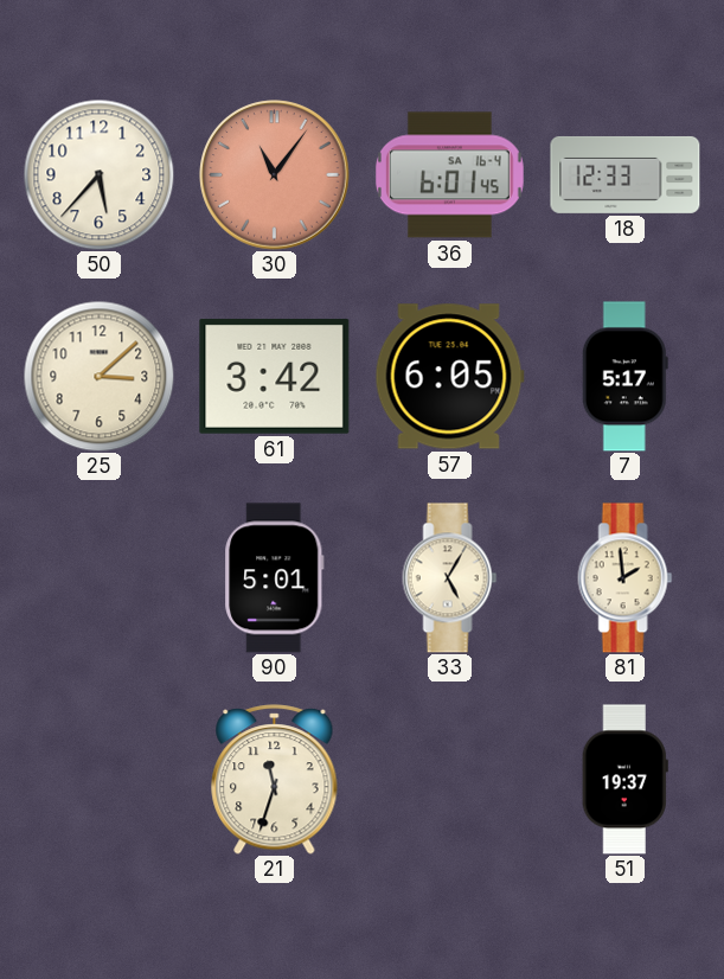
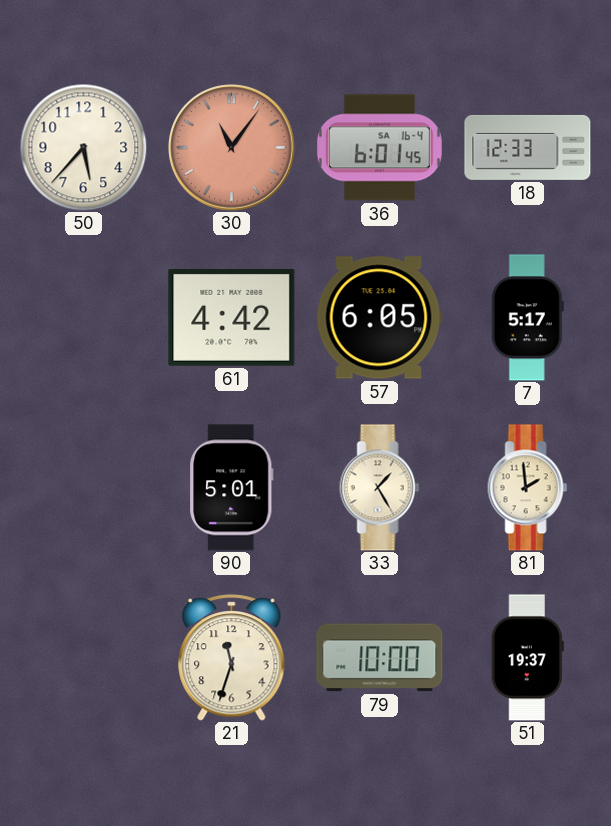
25: 3:08 -> none (98, 376)
61: 3:42 -> 4:42 (232, 317)
33: 5:05 -> 1:25 (380, 488)
79: none -> 10:00 (380, 658)
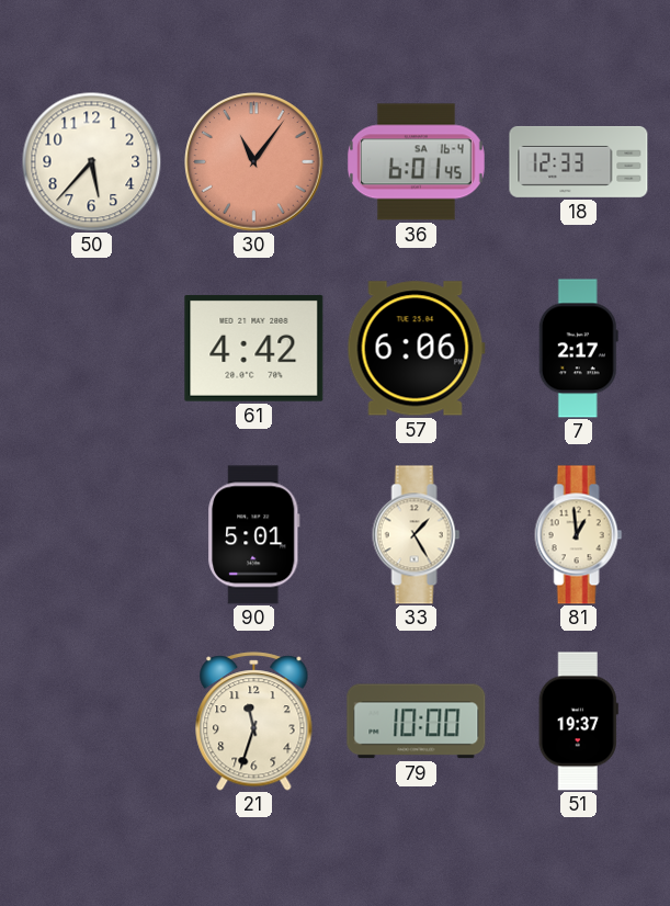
57: 6:05 -> 6:06 (416, 349)
7: 5:17 -> 2:17 (578, 349)
81: 1:59 -> 12:59 (579, 535)
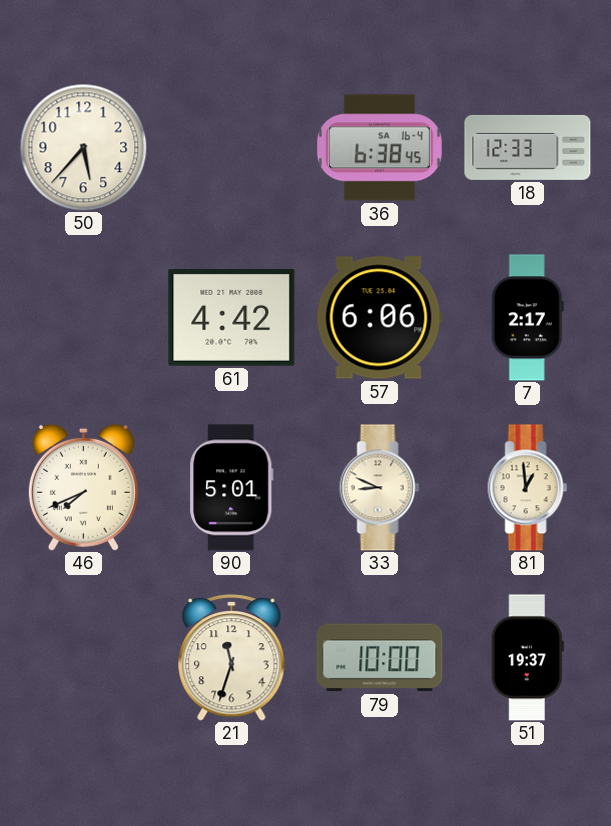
30: 11:06 -> none (254, 162)
36: 6:01 -> 6:38 (379, 148)
46: none -> 7:41 (83, 487)
33: 1:25 -> 8:49 (380, 488)
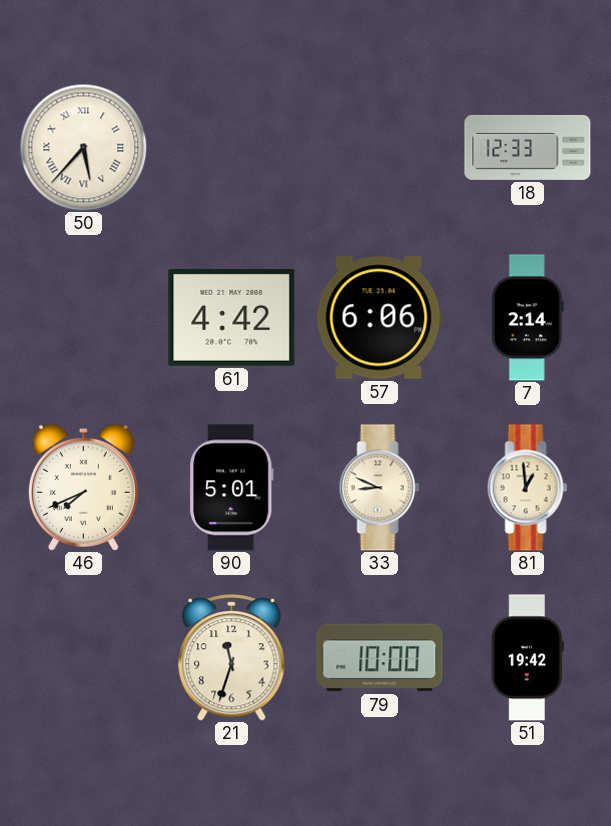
50 numerals: Arabic -> Roman (83, 147)
36: 6:38 -> none (379, 148)
7: 2:17 -> 2:14 (527, 318)
51: 19:37 -> 19:42 (527, 658)
